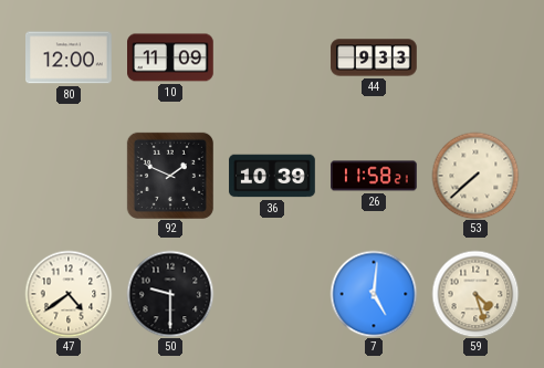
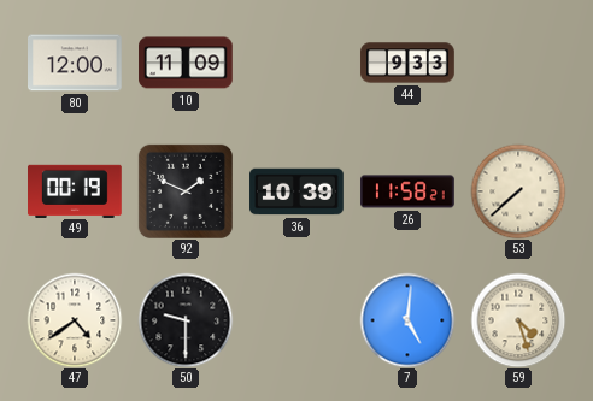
49: none -> 00:19 (76, 190)
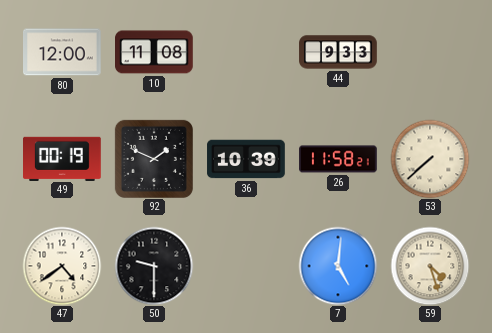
10: 11:09 -> 11:08 (155, 52)
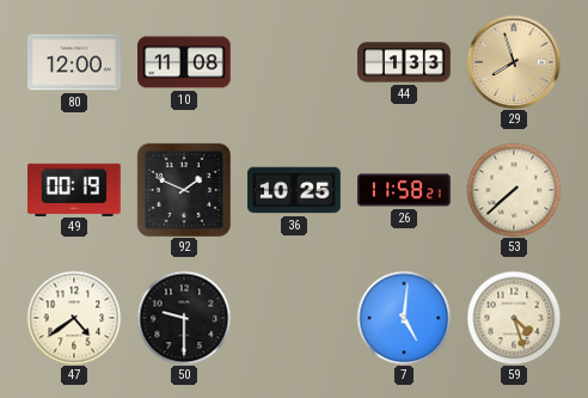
44: 9:33 -> 1:33 (404, 62)
29: none -> 7:57 (514, 62)
36: 10:39 -> 10:25 (294, 190)
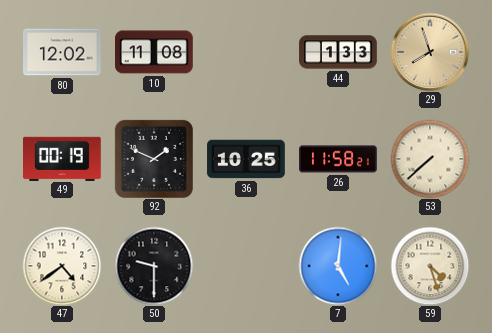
80: 12:00 -> 12:02 (63, 52)
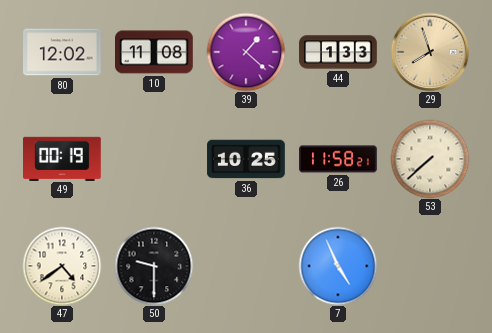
39: none -> 1:22 (246, 52)
92: 1:49 -> none (154, 159)
7: 5:01 -> 4:56 (338, 266)
59: 4:27 -> none (430, 266)
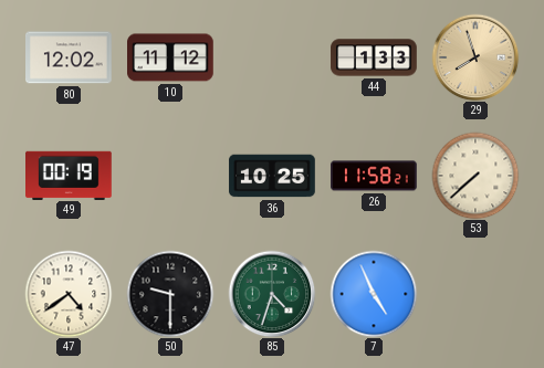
10: 11:08 -> 11:12 (171, 57)
39: 1:22 -> none (246, 52)
85: none -> 4:33 (272, 294)
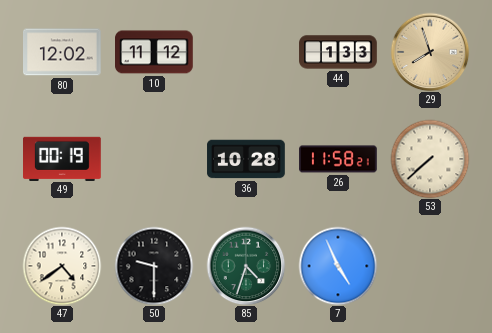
36: 10:25 -> 10:28 (246, 159)
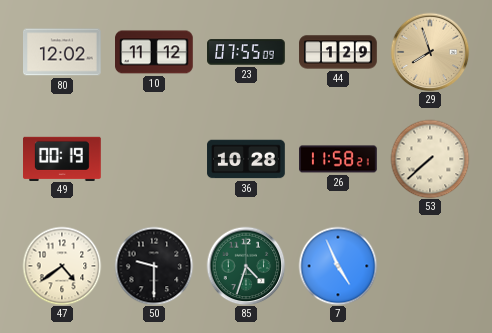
23: none -> 07:55 (246, 52)
44: 1:33 -> 1:29 (338, 52)
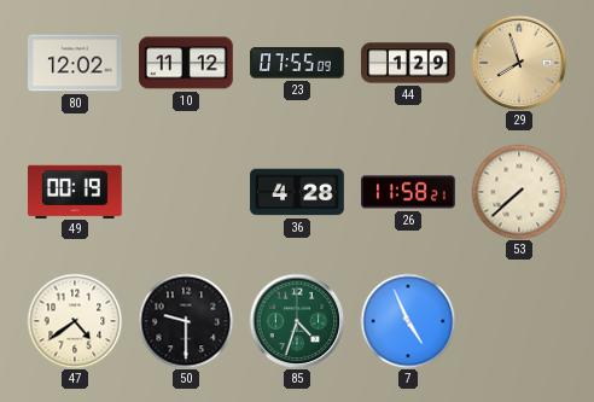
36: 10:28 -> 4:28 (297, 192)
